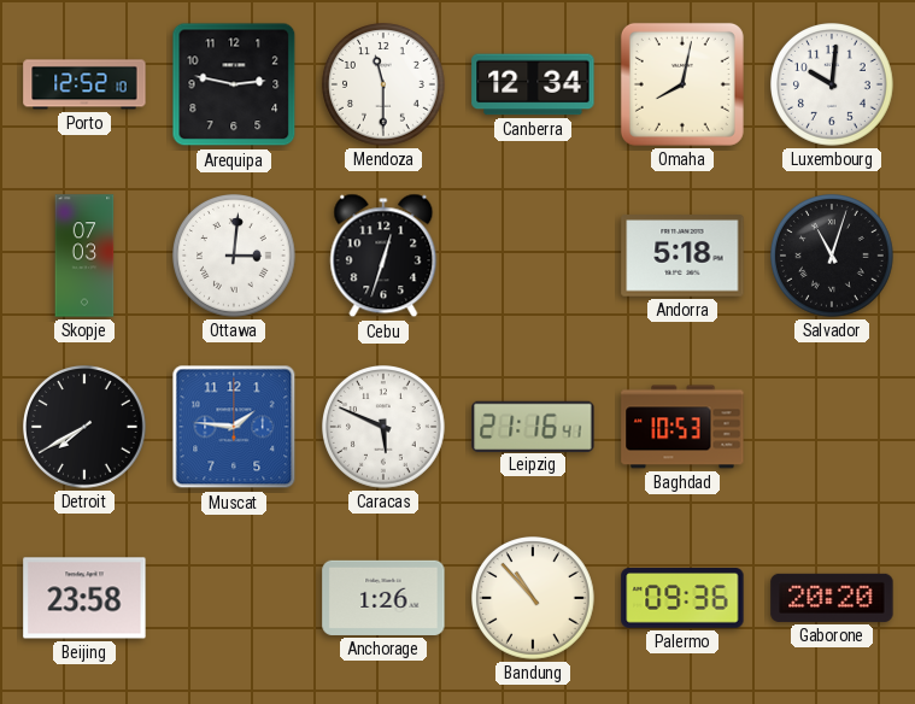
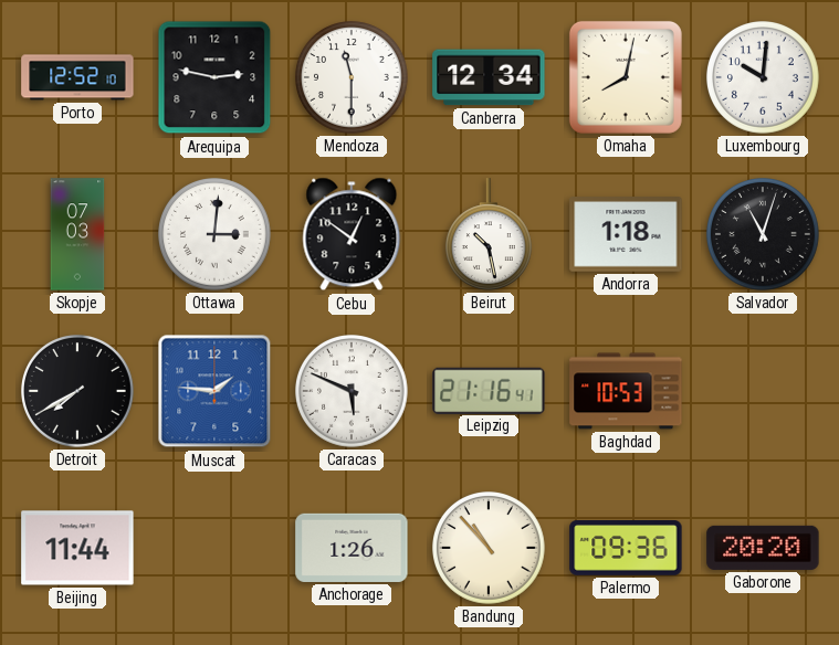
Cebu: 12:33 -> 12:51 (352, 234)
Beirut: none -> 10:28 (489, 234)
Andorra: 5:18 -> 1:18 (626, 234)
Beijing: 23:58 -> 11:44 (77, 548)
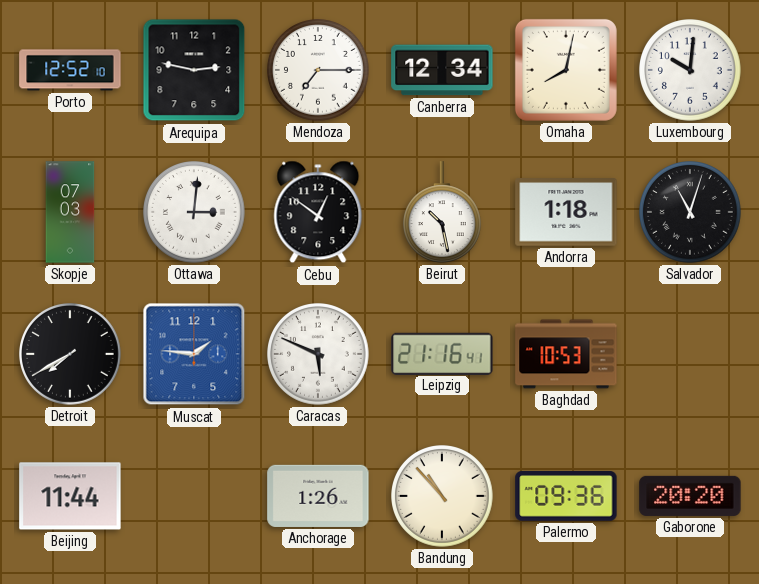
Mendoza: 11:30 -> 7:15 (319, 71)
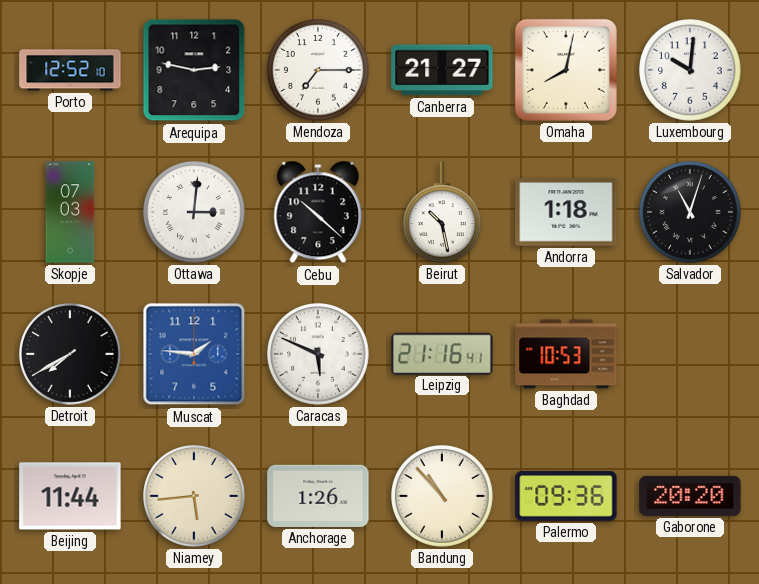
Canberra: 12:34 -> 21:27 (442, 70)
Cebu: 12:51 -> 10:22 (318, 212)
Niamey: none -> 5:44 (195, 497)
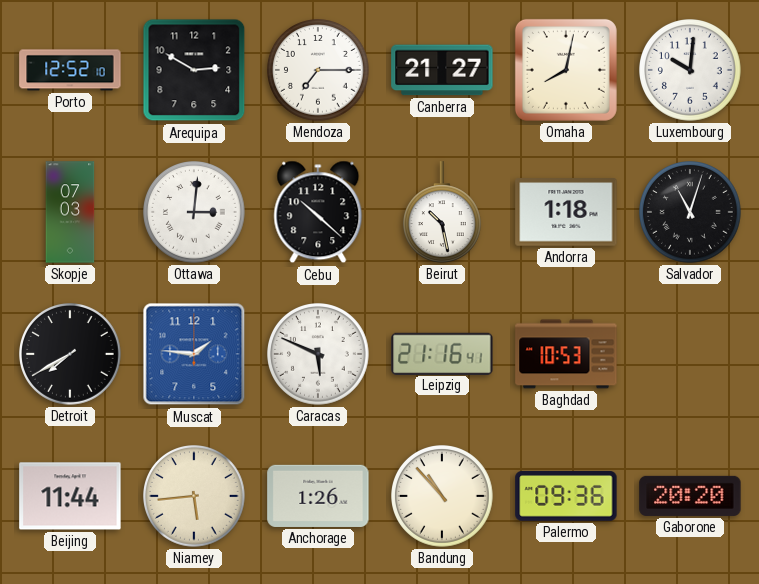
Arequipa: 2:47 -> 2:50 (194, 70)
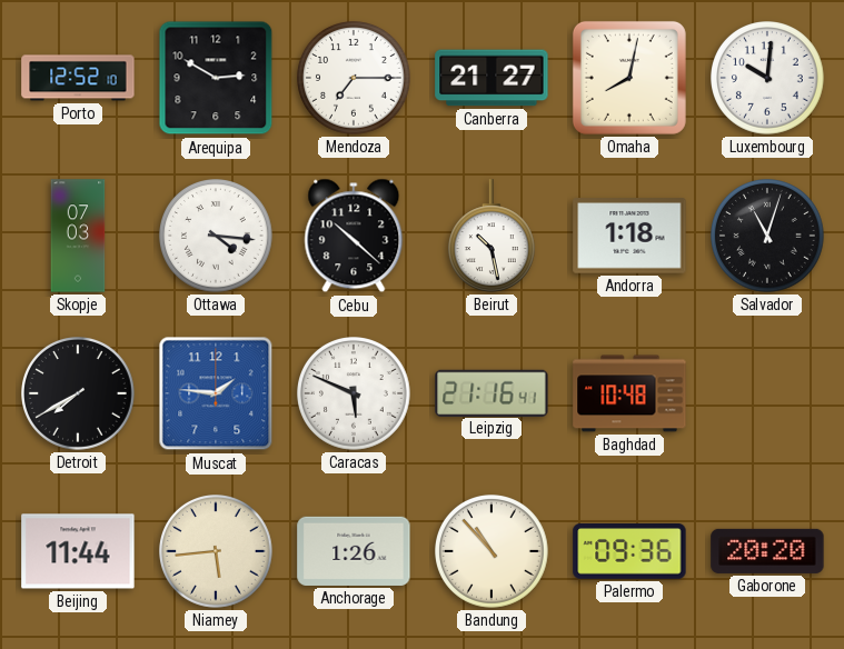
Ottawa: 3:01 -> 4:16 (217, 237)
Baghdad: 10:53 -> 10:48 (629, 393)
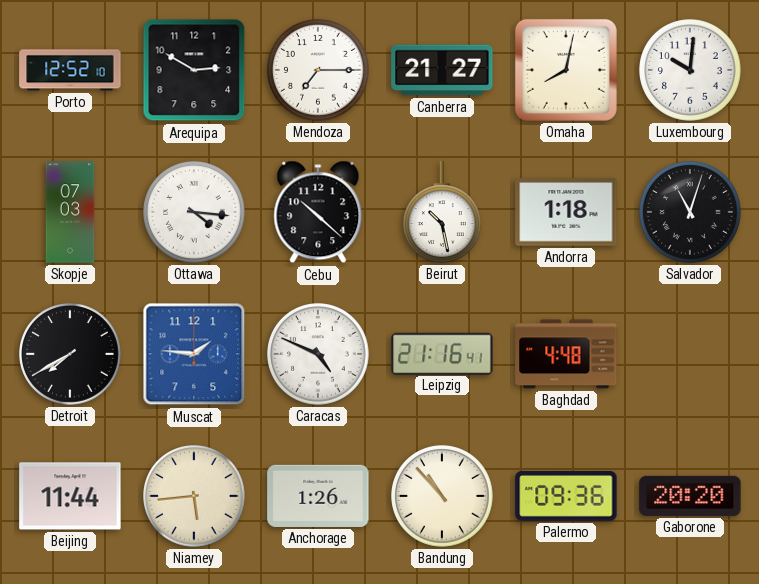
Caracas: 5:49 -> 4:49 (319, 355)
Baghdad: 10:48 -> 4:48 (566, 354)
